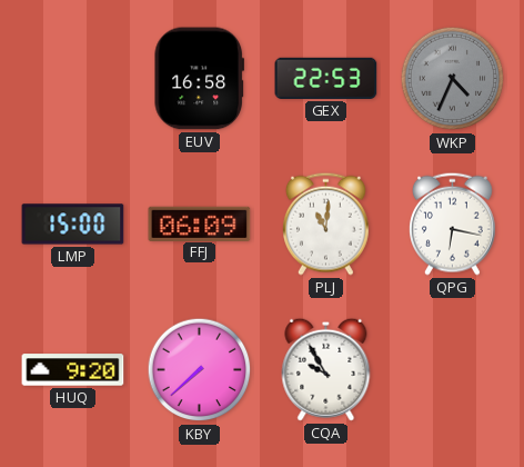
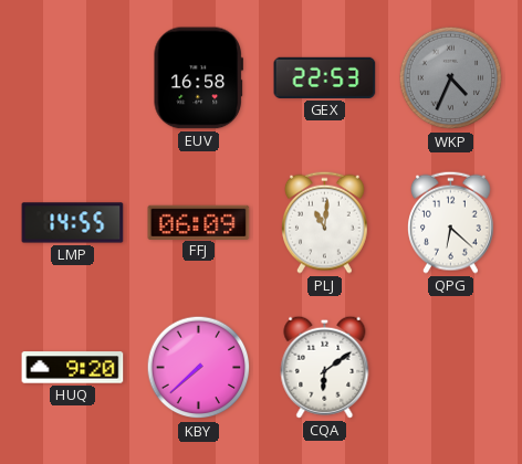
LMP: 15:00 -> 14:55 (73, 223)
QPG: 6:17 -> 6:22 (451, 222)
CQA: 9:55 -> 6:09 (325, 367)
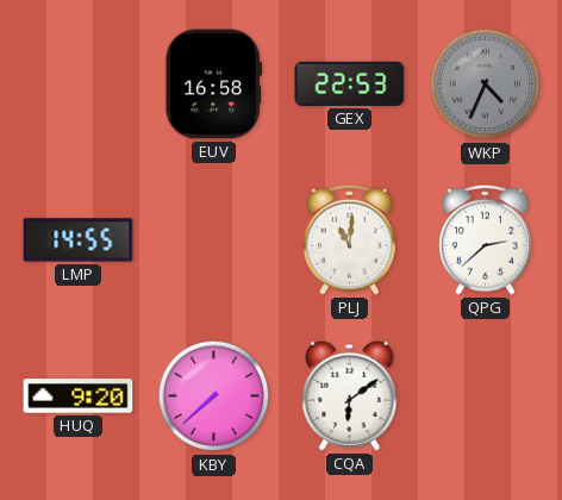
FFJ: 06:09 -> none (199, 222)
QPG: 6:22 -> 2:38 (486, 239)
